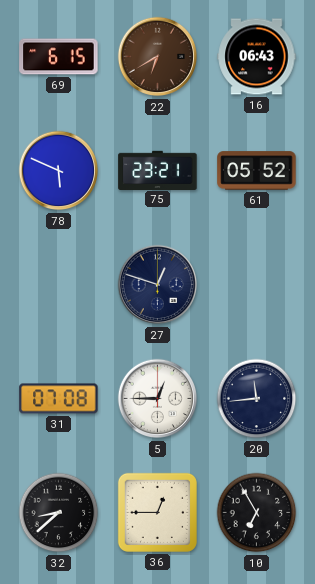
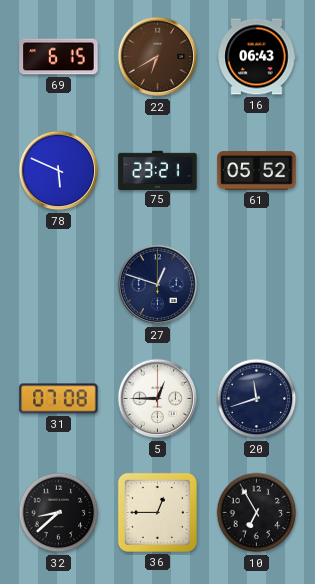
20: 11:44 -> 11:42 (257, 399)
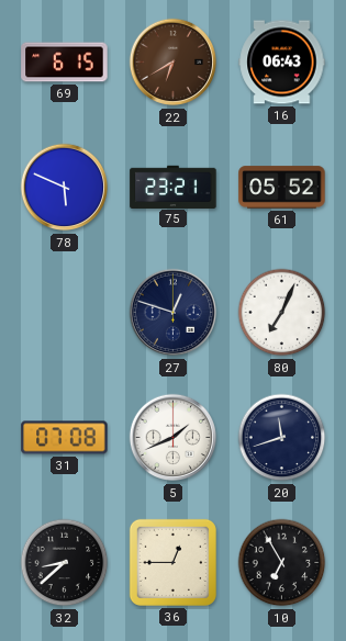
80: none -> 7:04 (282, 313)
5: 12:45 -> 1:41 (174, 438)
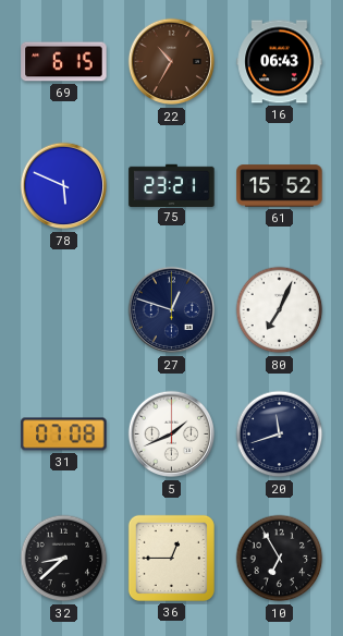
22: 6:40 -> 10:35 (172, 62)
61: 05:52 -> 15:52 (280, 186)
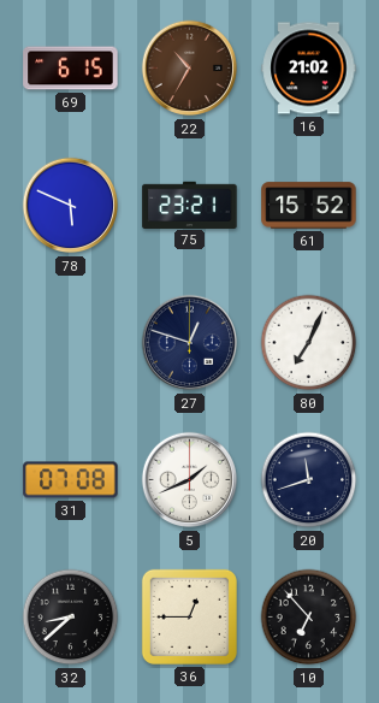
16: 06:43 -> 21:02 (309, 69)
10: 6:55 -> 6:53 (309, 618)
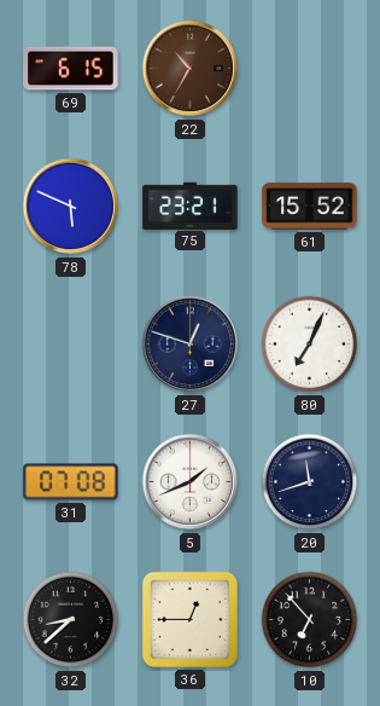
16: 21:02 -> none (309, 69)
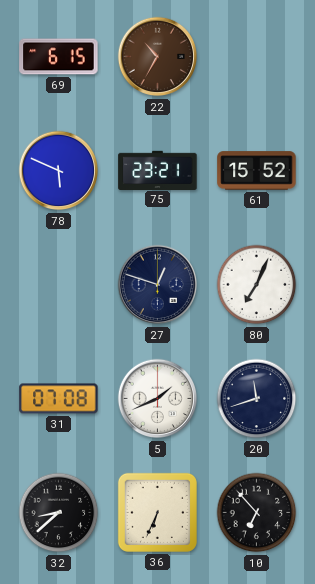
36: 12:45 -> 6:34 (157, 512)
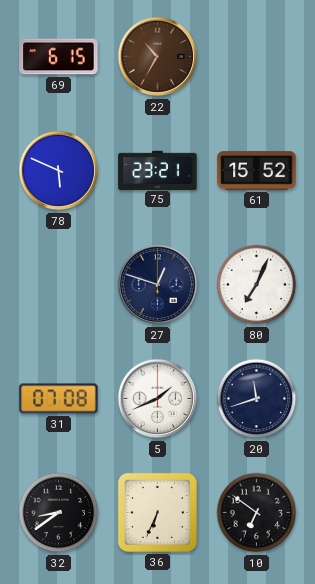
32: 8:38 -> 8:39 (59, 513)
10: 6:53 -> 6:51 (257, 513)
